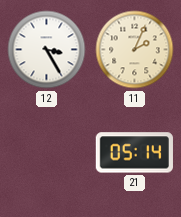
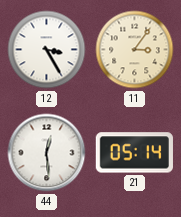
11: 2:04 -> 3:06 (135, 50)
44: none -> 12:29 (47, 153)
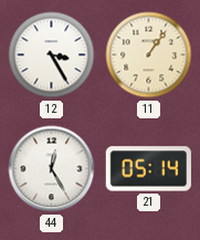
11: 3:06 -> 1:06 (149, 55)
44: 12:29 -> 12:25 (52, 169)
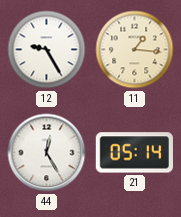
12: 3:25 -> 9:25 (47, 50)
11: 1:06 -> 1:16 (135, 50)
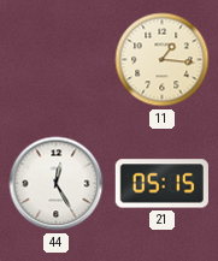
12: 9:25 -> none (47, 50)
21: 05:14 -> 05:15 (161, 184)
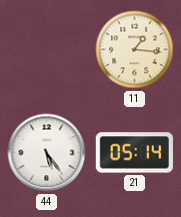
44: 12:25 -> 5:24 (47, 153)
21: 05:15 -> 05:14 (134, 153)
